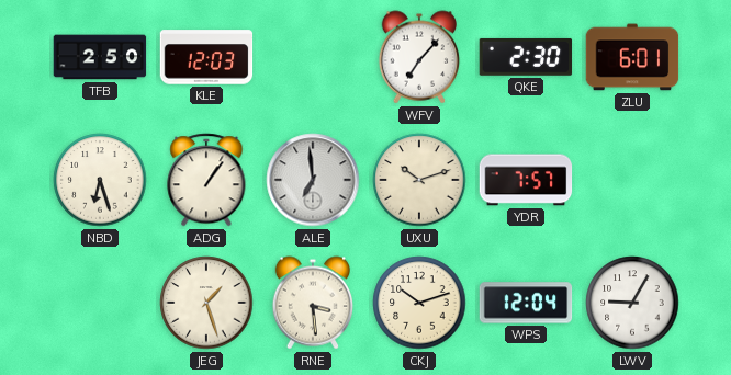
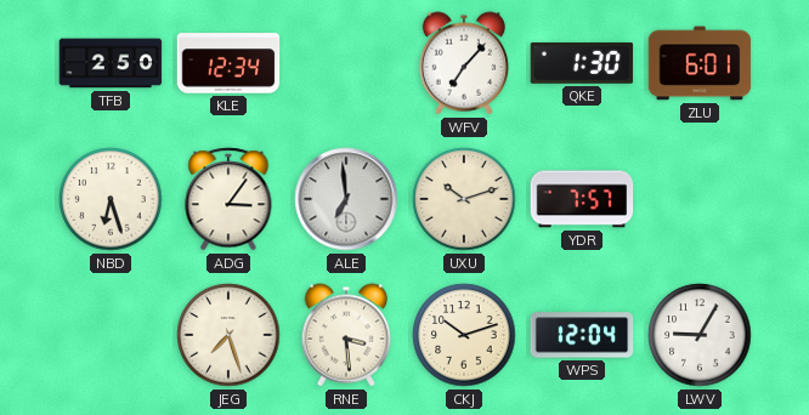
KLE: 12:03 -> 12:34 (228, 63)
QKE: 2:30 -> 1:30 (582, 63)
ADG: 1:06 -> 3:06 (228, 199)
JEG: 1:27 -> 7:27 (228, 335)
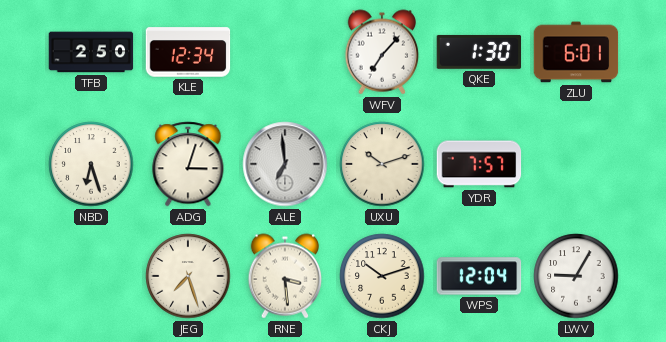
ADG: 3:06 -> 3:03 (188, 164)
